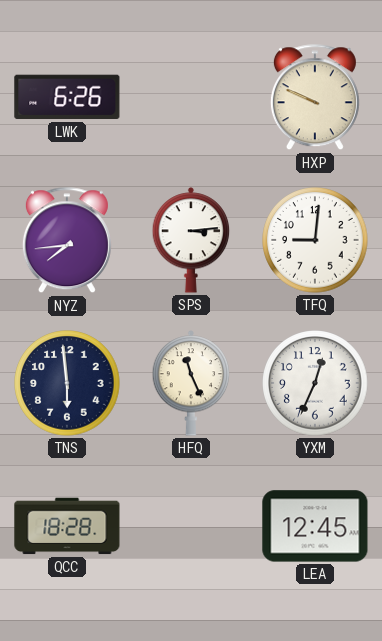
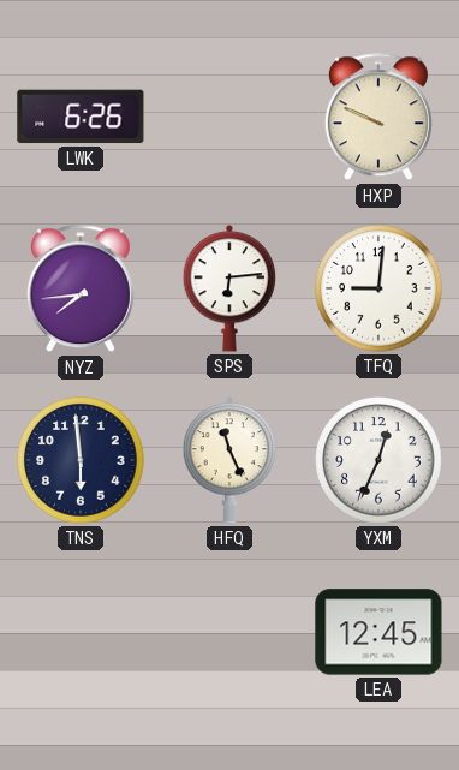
SPS: 3:14 -> 6:14 (229, 288)
QCC: 18:28 -> none (67, 526)
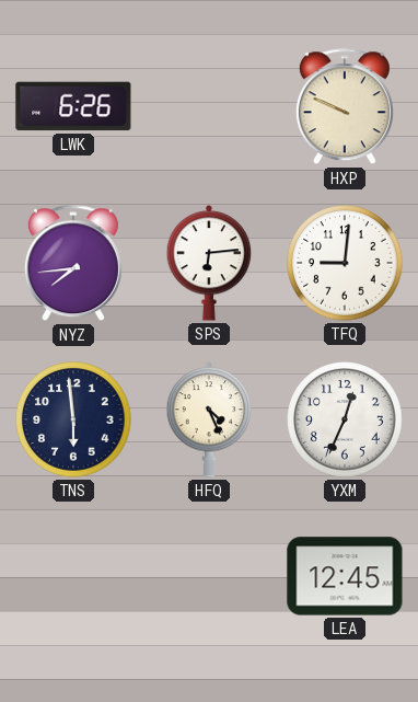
HFQ: 11:26 -> 4:26 (209, 419)
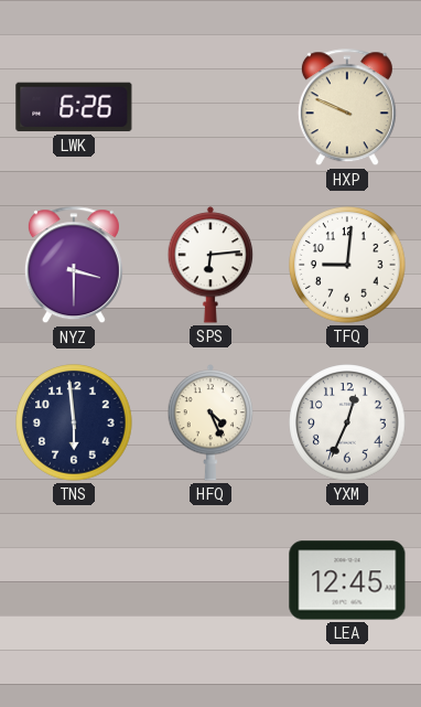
NYZ: 7:44 -> 3:30 (74, 266)
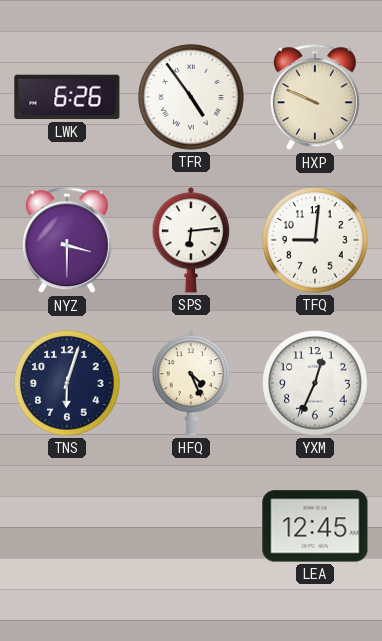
TFR: none -> 4:54 (191, 97)
TNS: 5:59 -> 6:03 (67, 383)
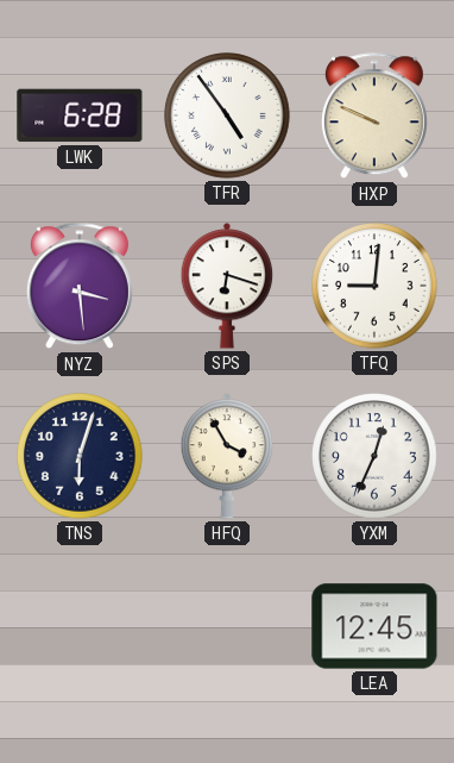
LWK: 6:26 -> 6:28 (80, 115)
NYZ: 3:30 -> 3:29 (80, 287)
SPS: 6:14 -> 6:18 (227, 286)
HFQ: 4:26 -> 3:55 (227, 456)
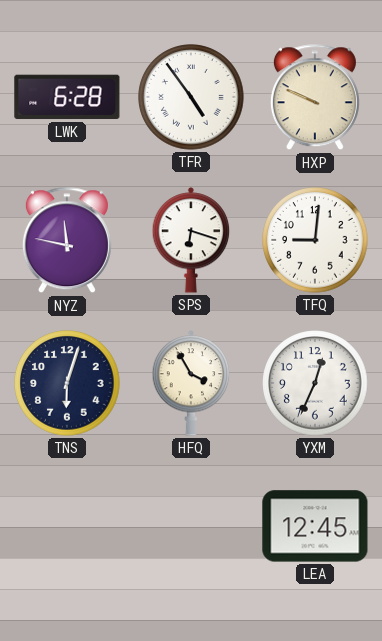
NYZ: 3:29 -> 11:47 (67, 241)
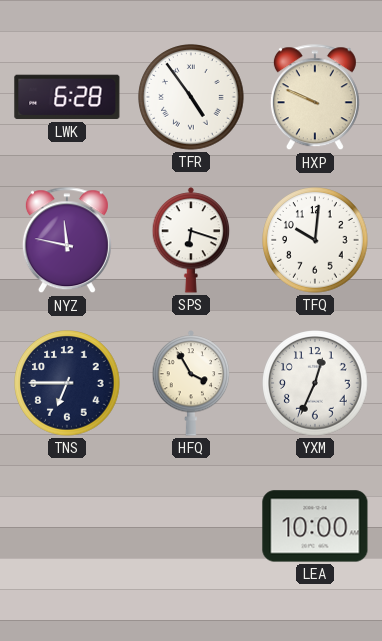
TFQ: 9:01 -> 10:01 (315, 240)
TNS: 6:03 -> 6:45 (67, 383)
LEA: 12:45 -> 10:00 (315, 526)
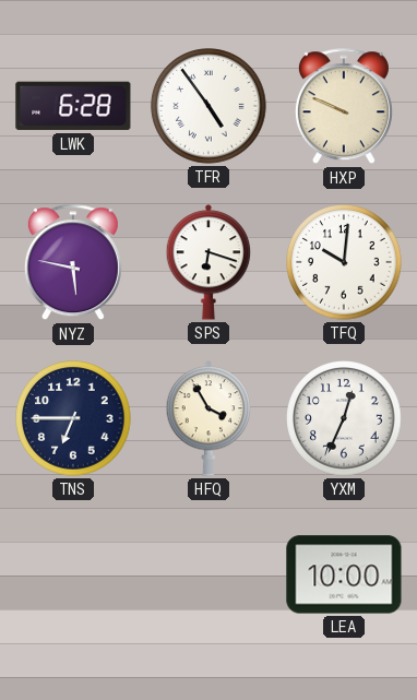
NYZ: 11:47 -> 5:47 (73, 263)
